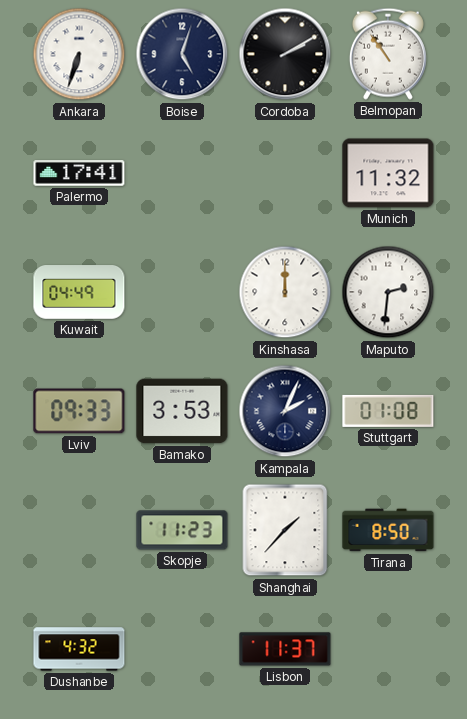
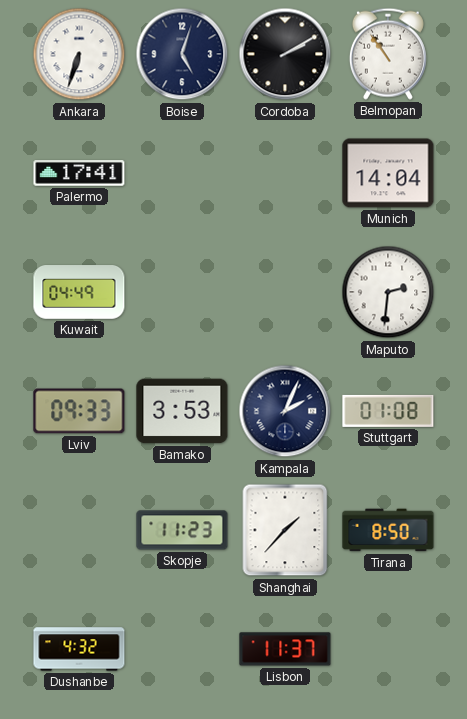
Munich: 11:32 -> 14:04 (388, 173)
Kinshasa: 12:00 -> none (285, 292)
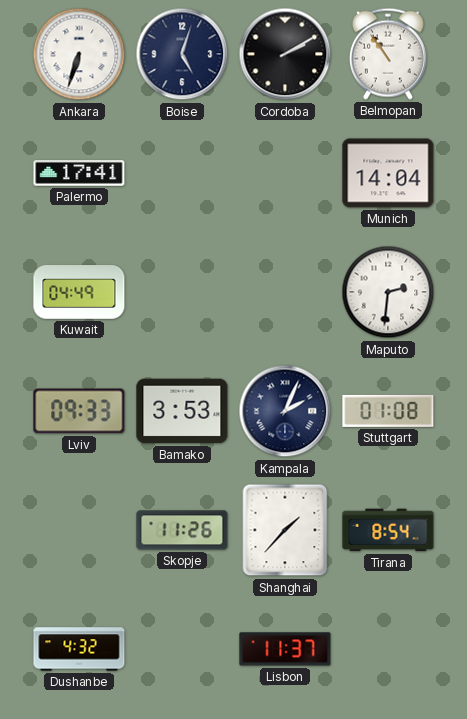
Skopje: 11:23 -> 11:26 (182, 530)
Tirana: 8:50 -> 8:54 (388, 530)
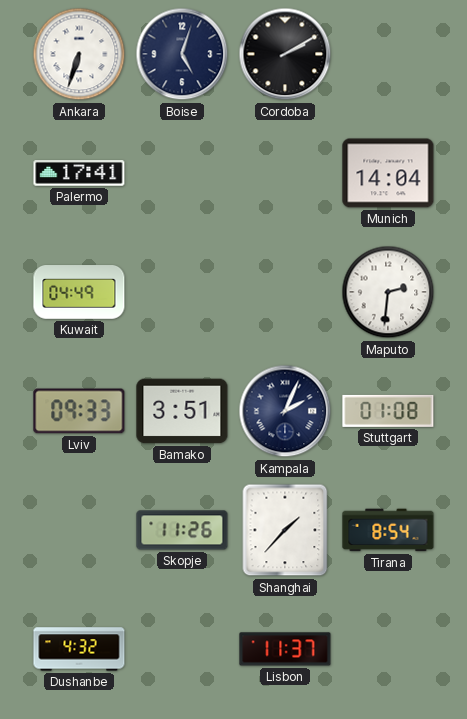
Belmopan: 10:54 -> none (388, 54)
Bamako: 3:53 -> 3:51 (182, 411)
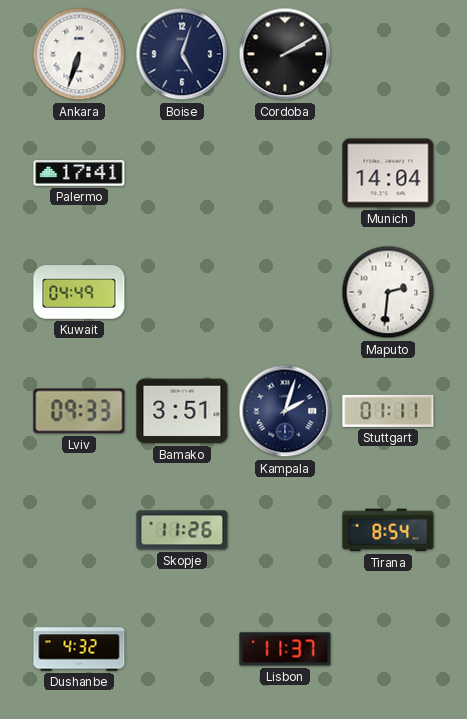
Kampala: 2:04 -> 2:03 (285, 411)
Stuttgart: 01:08 -> 01:11 (388, 411)
Shanghai: 1:37 -> none (285, 530)
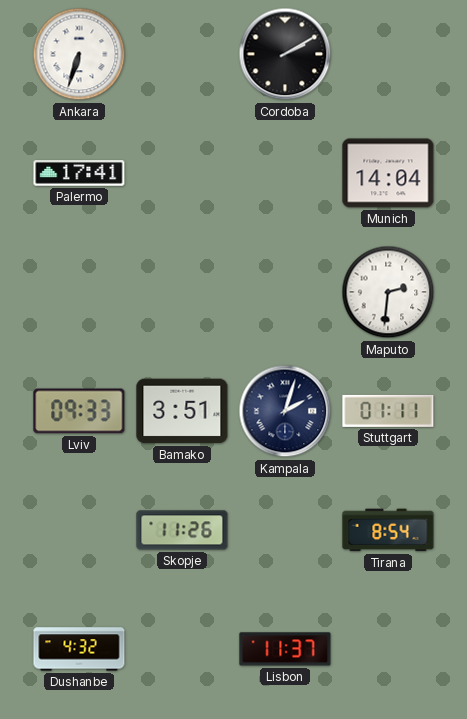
Boise: 5:03 -> none (182, 54)
Kuwait: 04:49 -> none (79, 292)
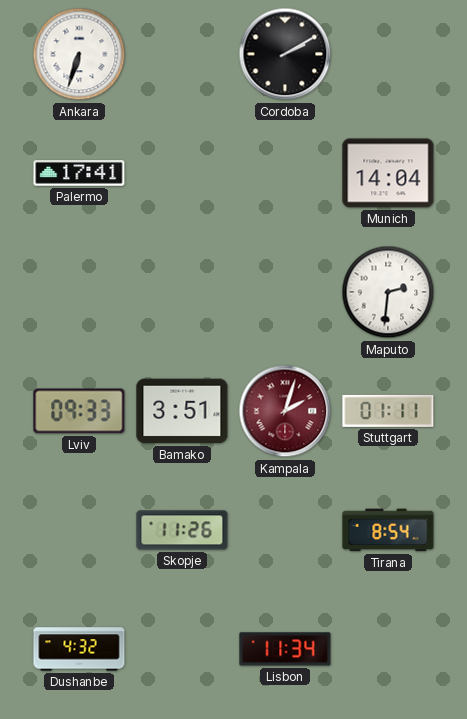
Kampala dial: navy -> burgundy (285, 411)
Lisbon: 11:37 -> 11:34 (285, 649)
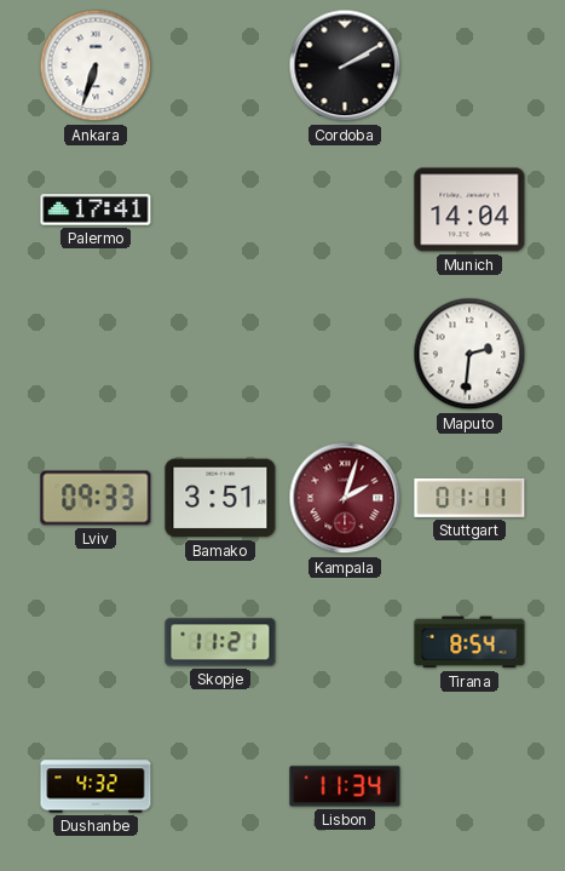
Skopje: 11:26 -> 11:21 (220, 642)
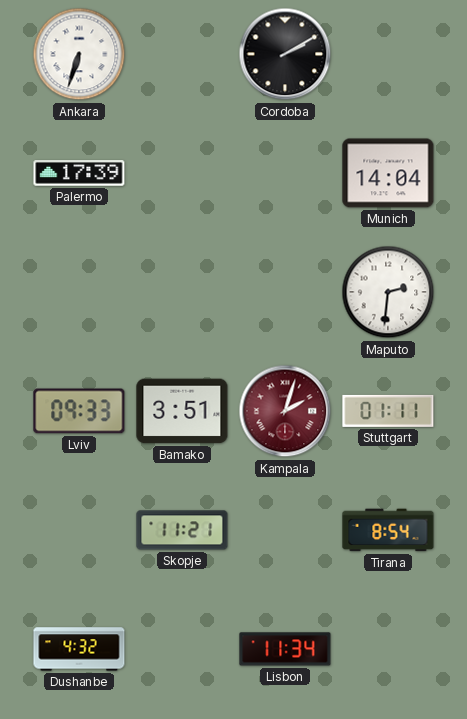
Palermo: 17:41 -> 17:39 (79, 173)
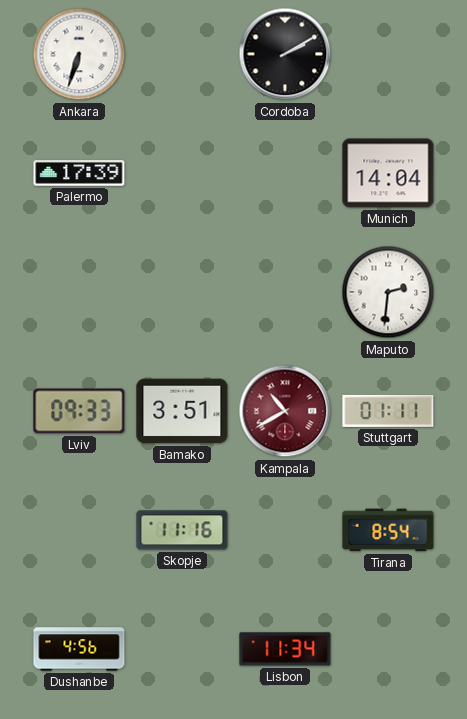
Kampala: 2:03 -> 10:40 (285, 411)
Skopje: 11:21 -> 11:16 (182, 530)
Dushanbe: 4:32 -> 4:56 (79, 649)
